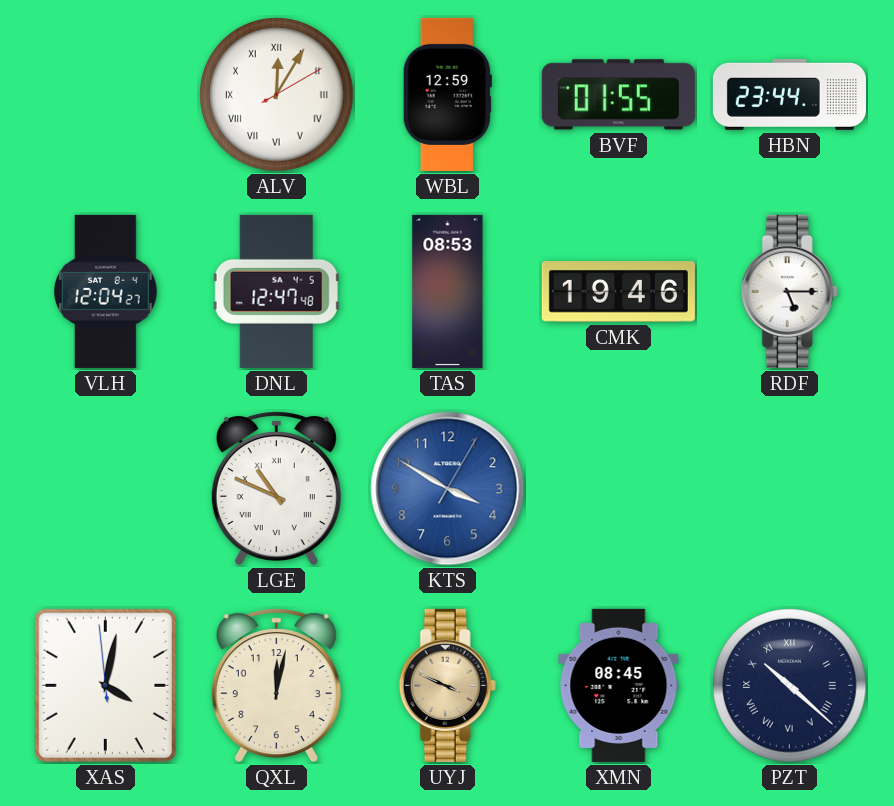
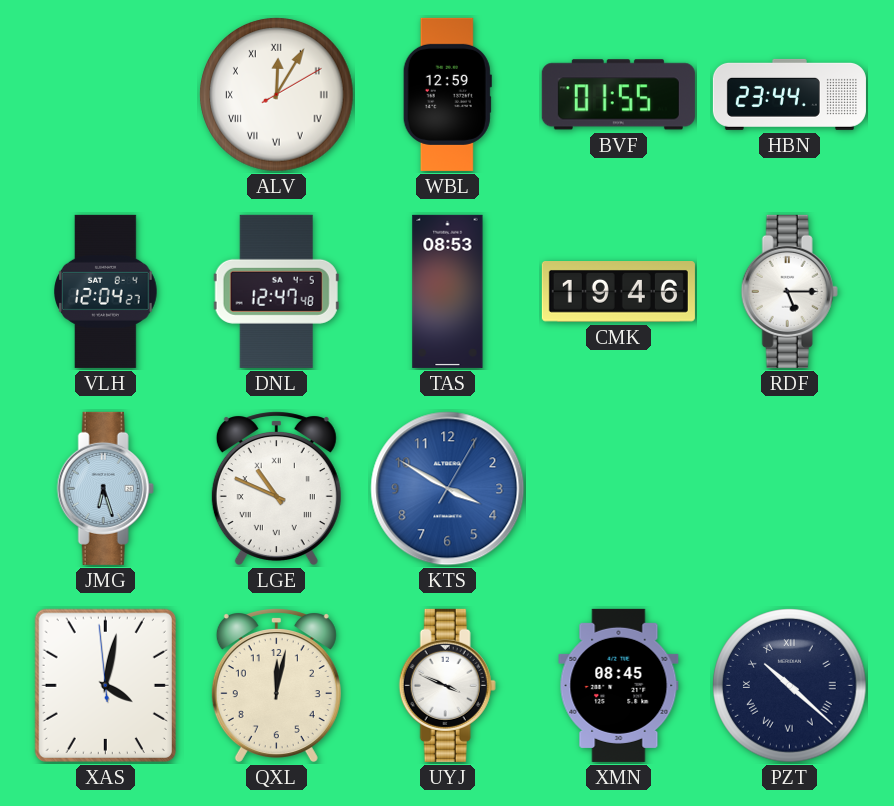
JMG: none -> 6:27 (105, 488)
UYJ dial: champagne -> white (447, 685)
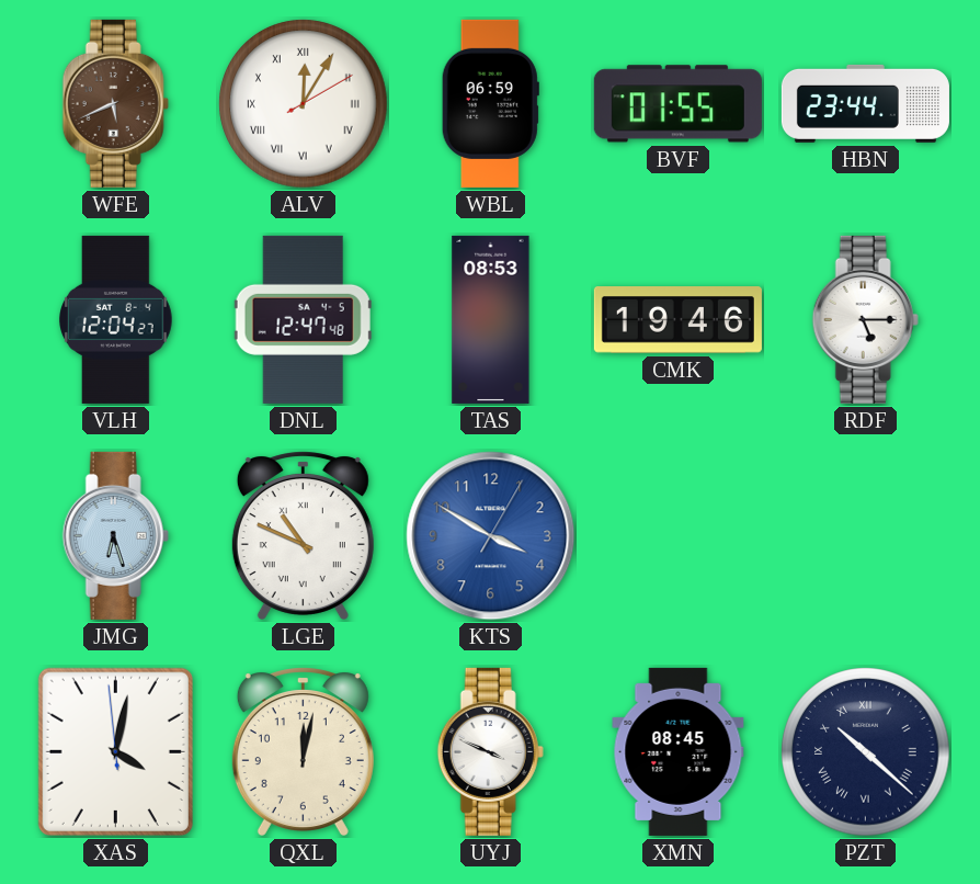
WFE: none -> 5:41 (115, 103)
WBL: 12:59 -> 06:59 (490, 103)
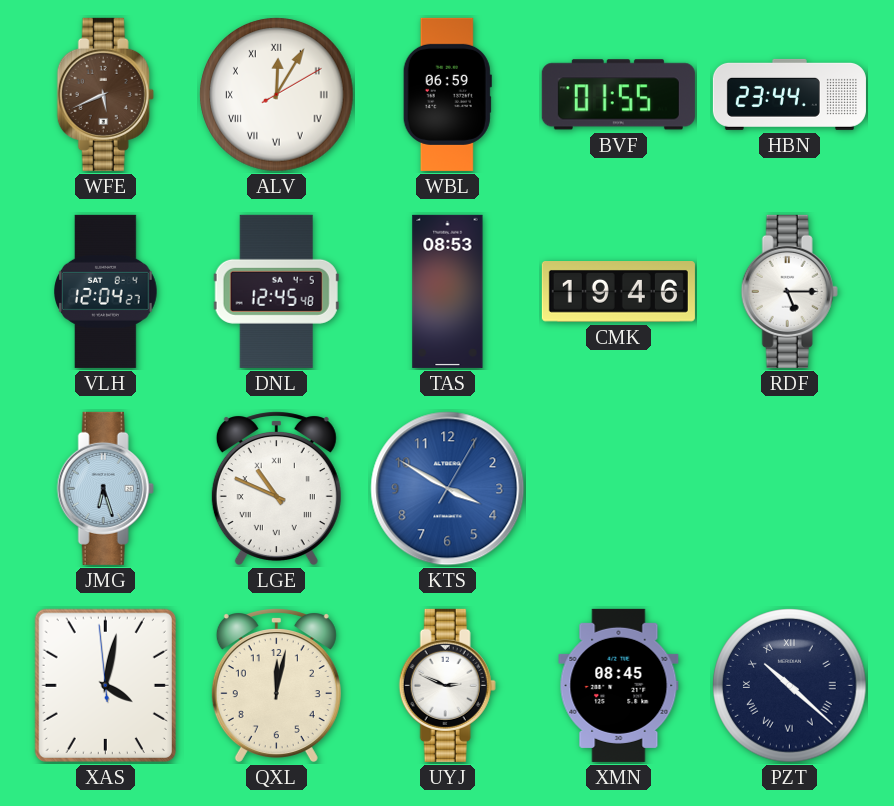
DNL: 12:47 -> 12:45 (276, 291)
UYJ: 3:49 -> 2:49 (447, 685)
